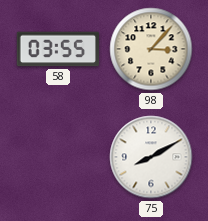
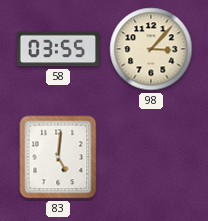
83: none -> 5:01 (58, 157)
75: 8:10 -> none (151, 157)
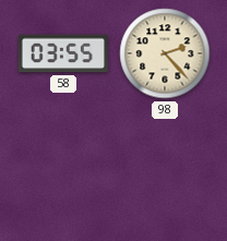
98: 3:07 -> 2:23 (165, 53)
83: 5:01 -> none (58, 157)
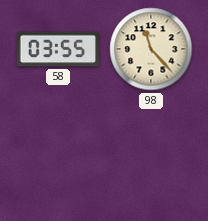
98: 2:23 -> 11:23 (151, 49)
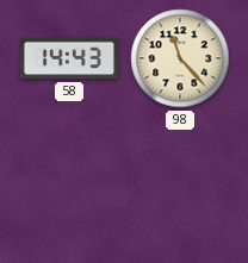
58: 03:55 -> 14:43 (68, 58)
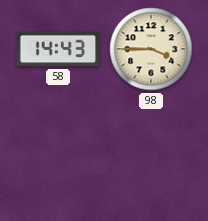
98: 11:23 -> 3:45 (151, 49)
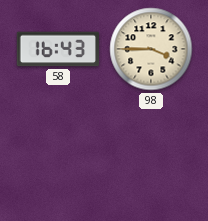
58: 14:43 -> 16:43 (57, 49)
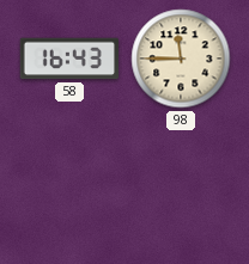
98: 3:45 -> 11:45 (181, 59)
